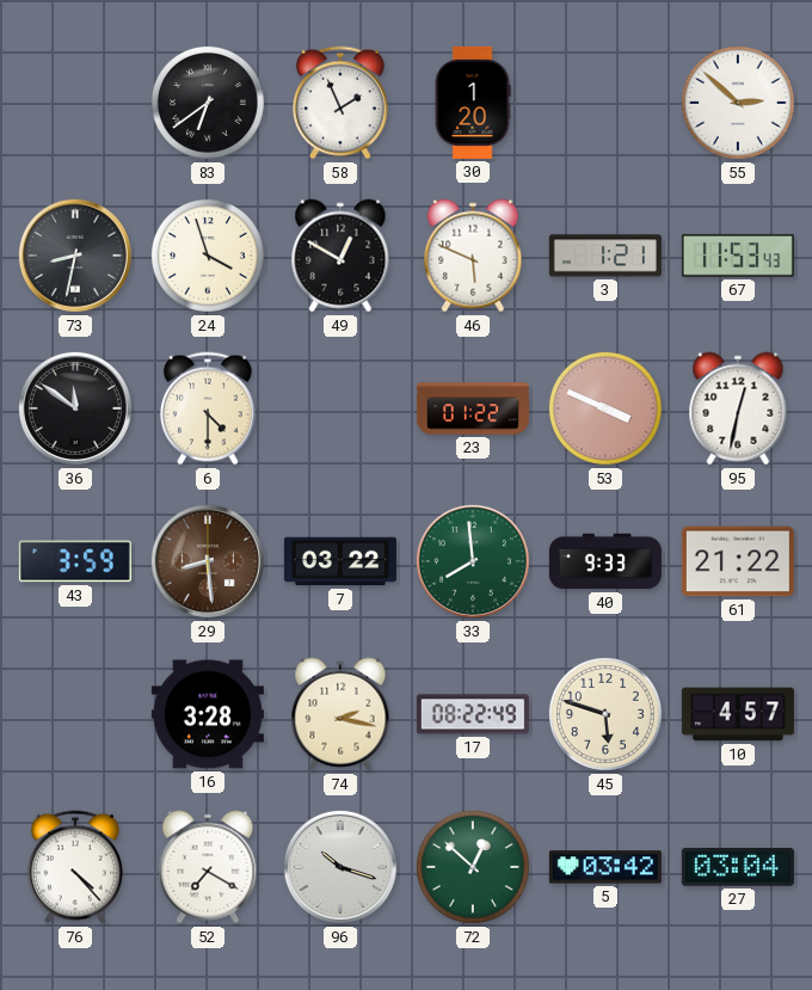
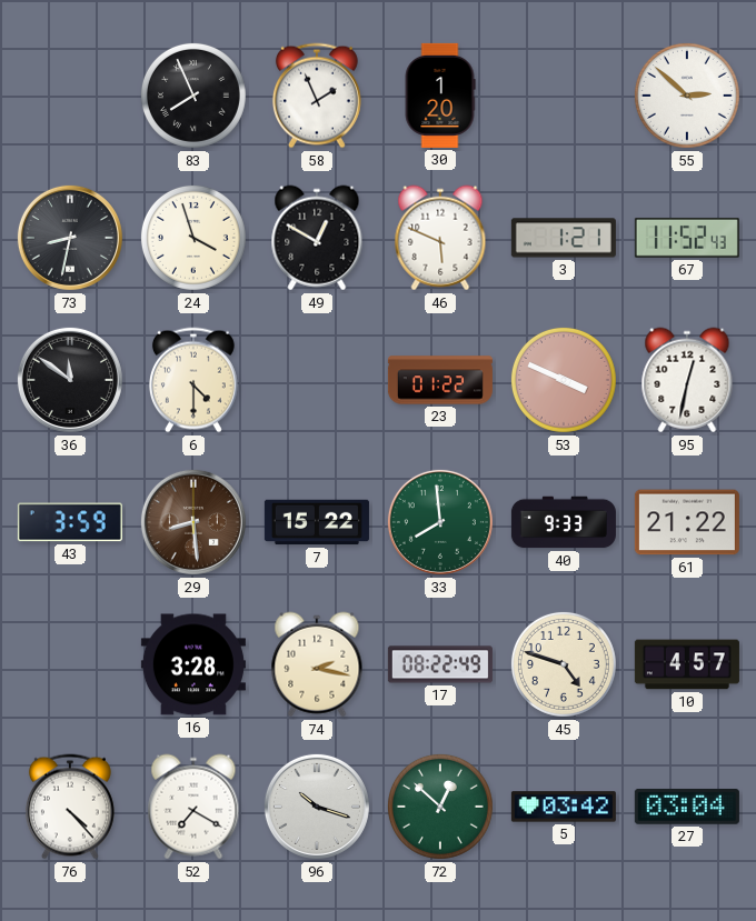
83: 6:39 -> 7:56 (193, 96)
67: 11:53 -> 11:52 (687, 238)
7: 03:22 -> 15:22 (317, 522)
45: 5:48 -> 4:48 (564, 664)
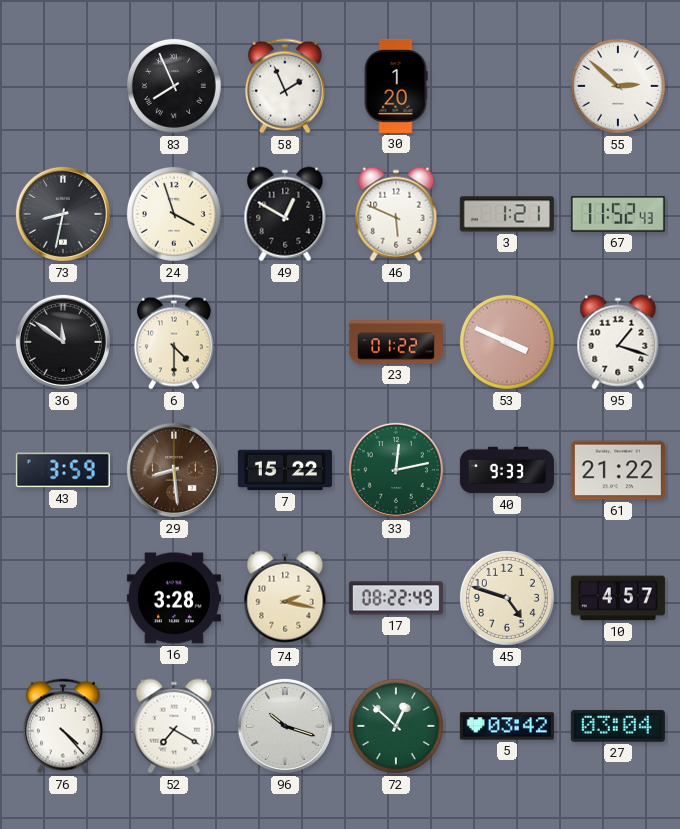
95: 12:32 -> 1:18 (618, 342)
33: 7:59 -> 12:13 (396, 470)
